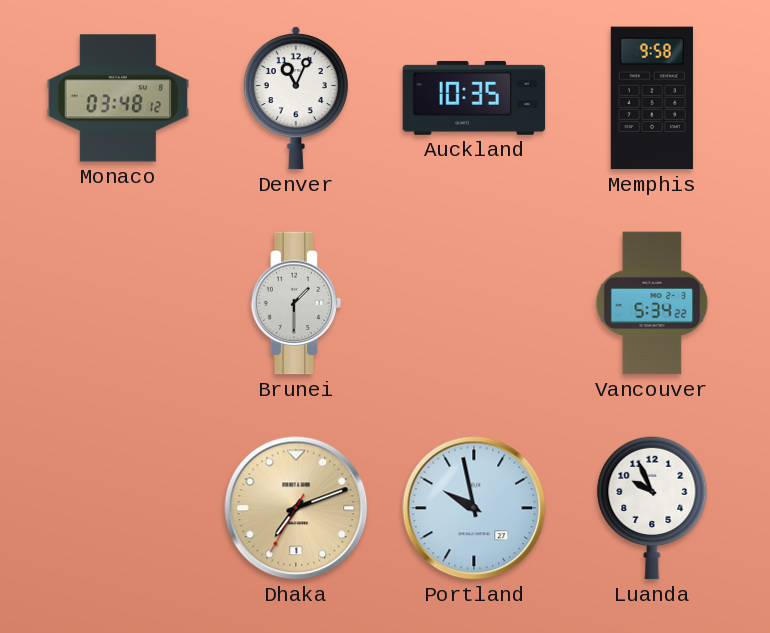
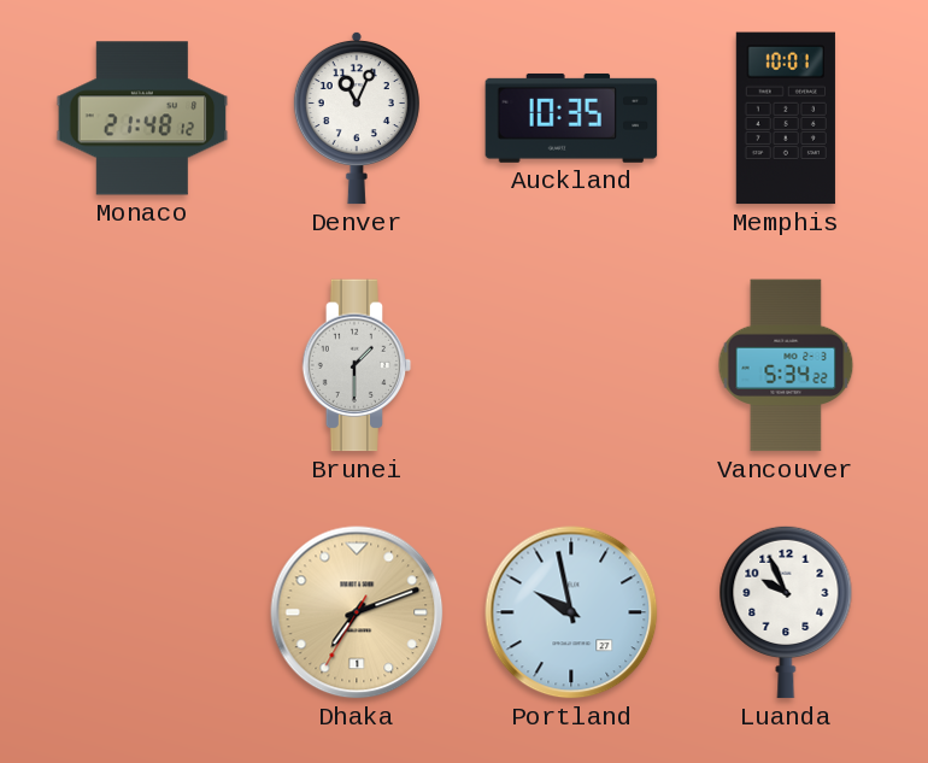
Monaco: 03:48 -> 21:48 (142, 118)
Memphis: 9:58 -> 10:01 (786, 118)
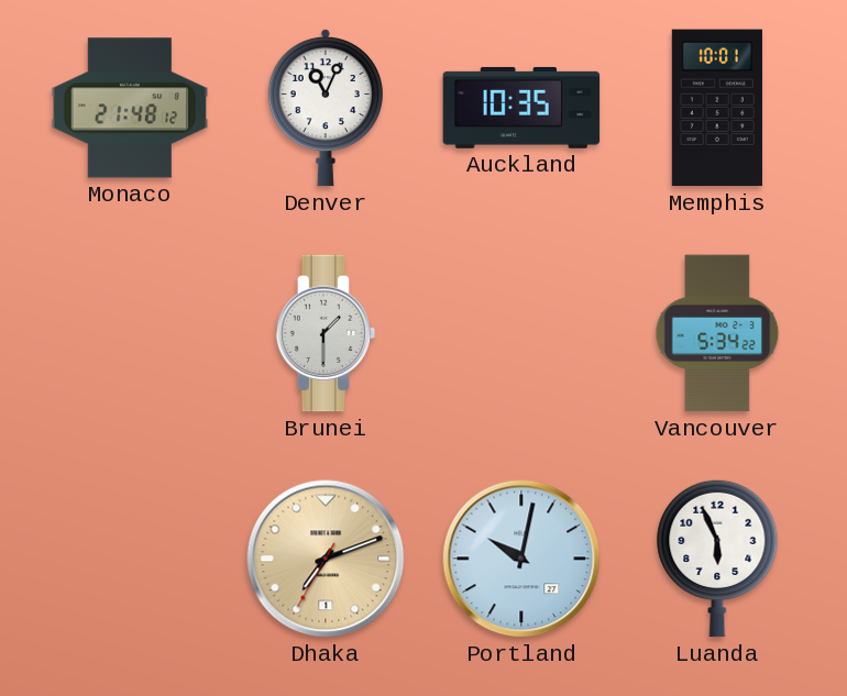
Portland: 9:58 -> 10:02 (521, 559)
Luanda: 9:56 -> 5:56 (717, 559)
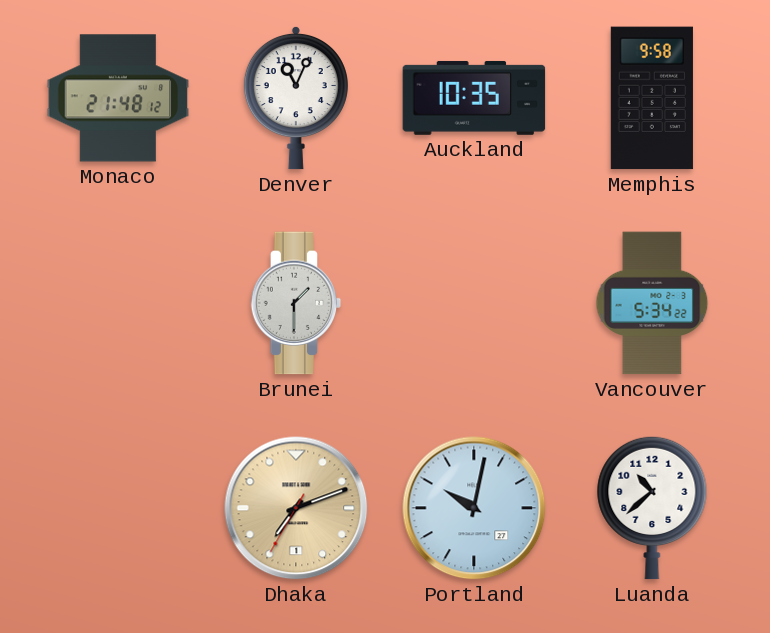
Memphis: 10:01 -> 9:58 (652, 98)
Luanda: 5:56 -> 10:38 (652, 508)
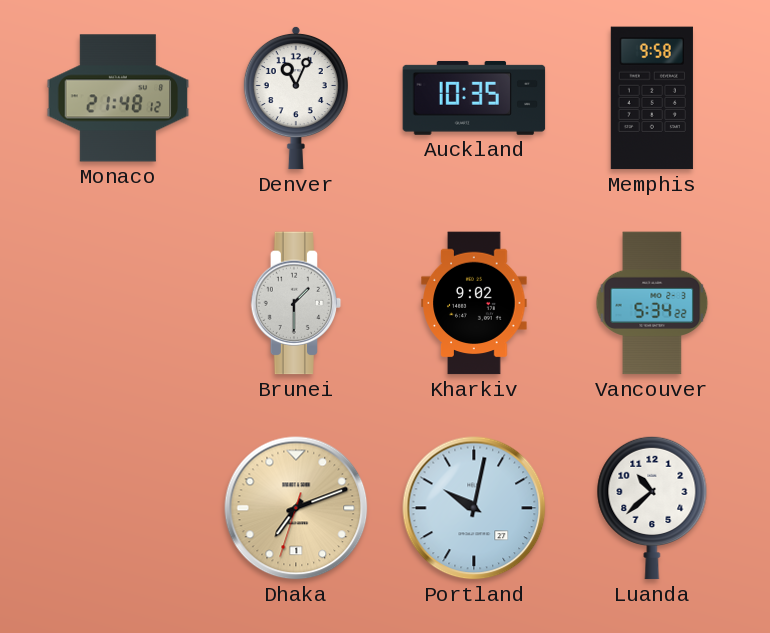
Kharkiv: none -> 9:02 (474, 303)
Dhaka: 7:11:35 -> 7:11:33 (296, 508)
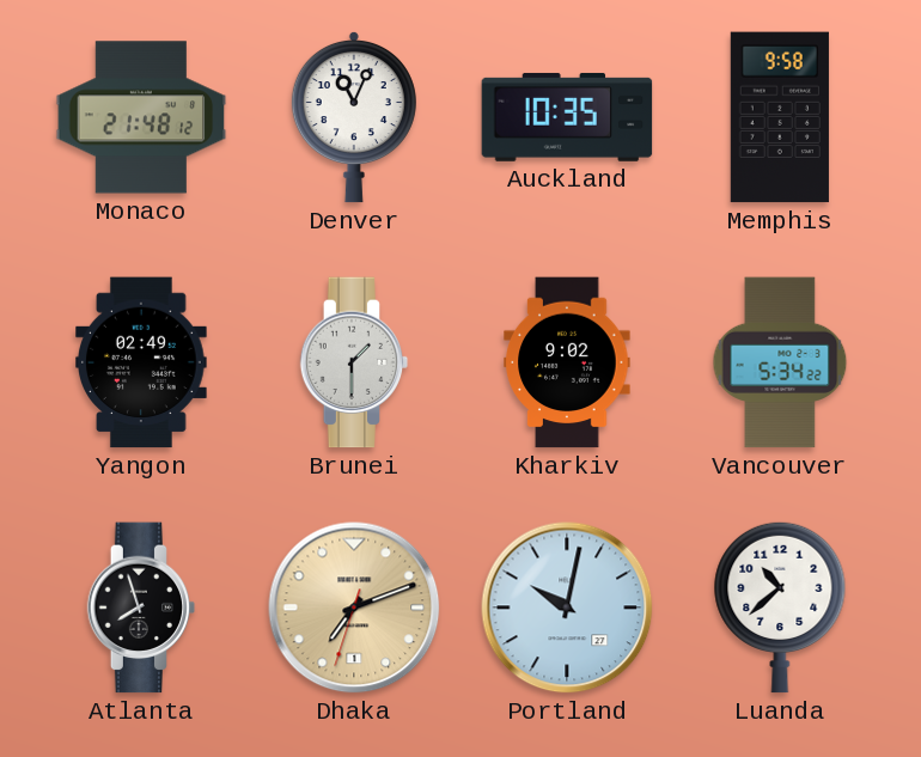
Yangon: none -> 02:49 (142, 362)
Atlanta: none -> 7:57 (141, 608)
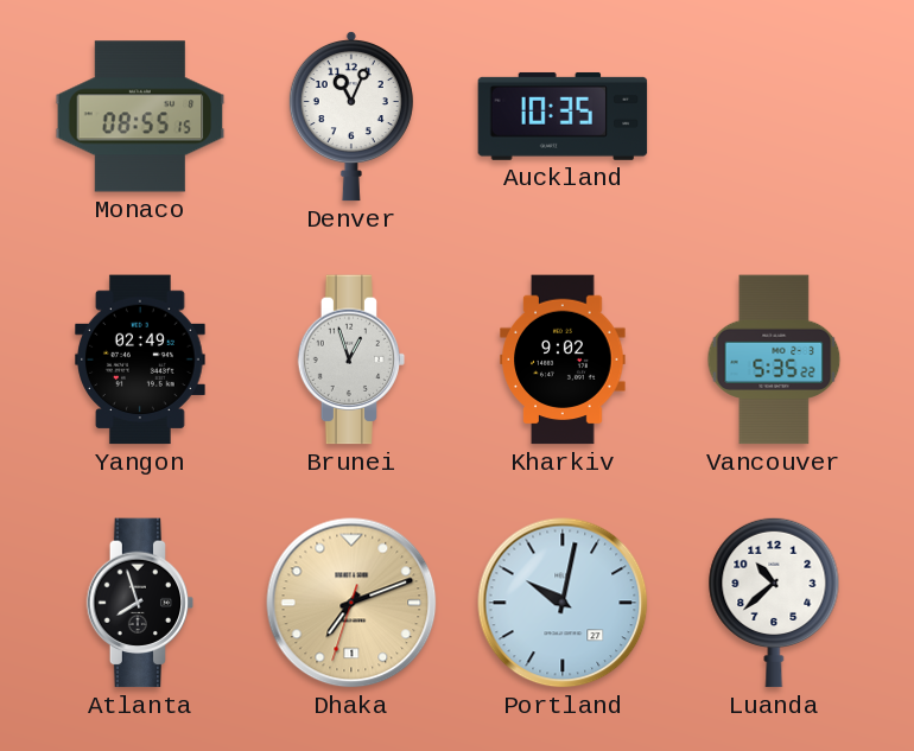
Monaco: 21:48 -> 08:55 (140, 116)
Memphis: 9:58 -> none (780, 117)
Brunei: 1:30 -> 12:57 (351, 359)
Vancouver: 5:34 -> 5:35 (774, 359)
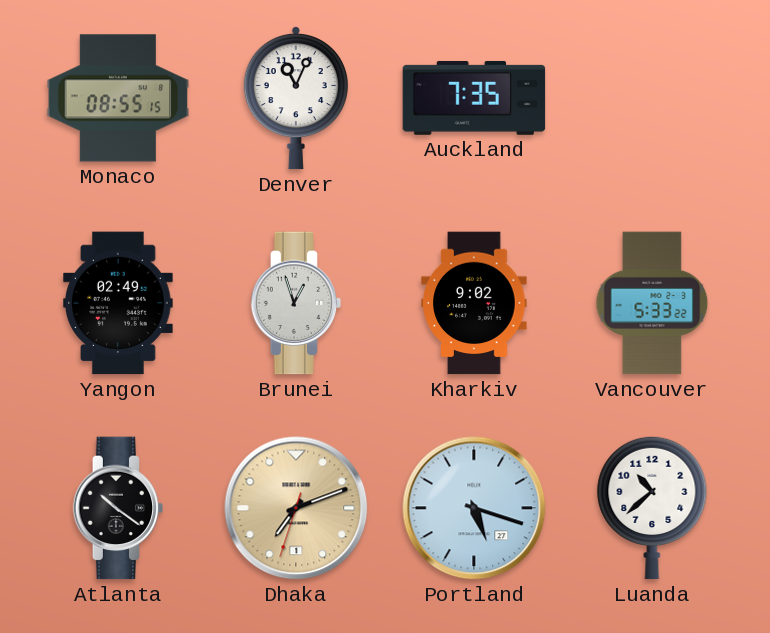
Auckland: 10:35 -> 7:35 (474, 98)
Vancouver: 5:35 -> 5:33 (652, 303)
Atlanta: 7:57 -> 10:21 (118, 508)
Portland: 10:02 -> 5:18 (474, 508)
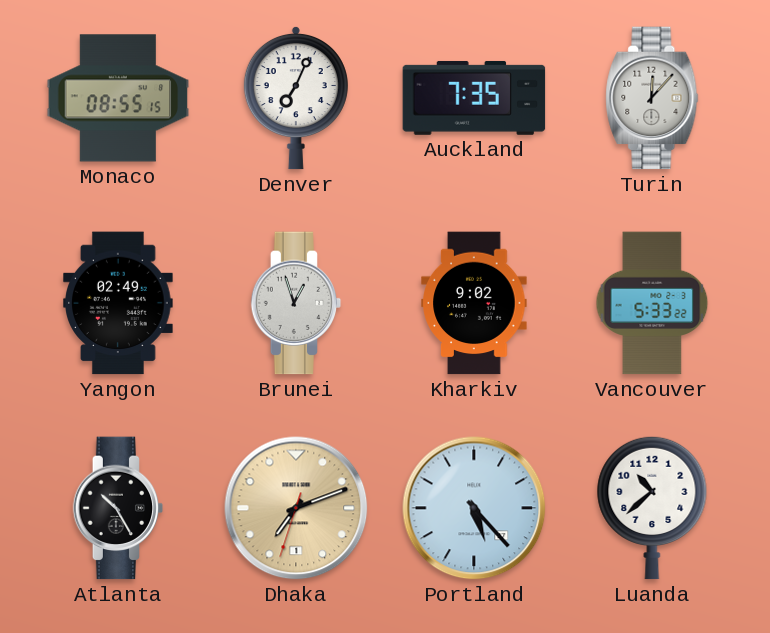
Denver: 11:04 -> 7:04 (296, 98)
Turin: none -> 12:07 (652, 98)
Atlanta: 10:21 -> 10:25 (118, 508)
Portland: 5:18 -> 5:23 (474, 508)
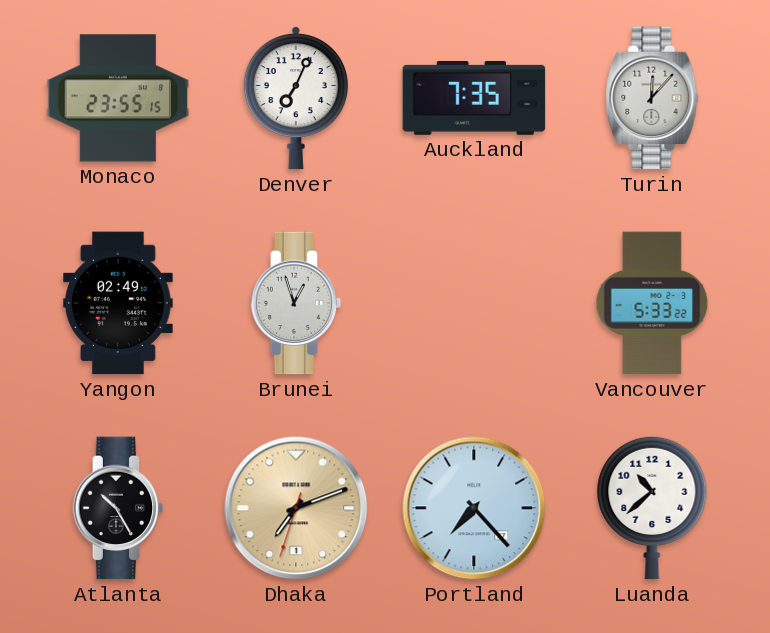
Monaco: 08:55 -> 23:55 (118, 98)
Kharkiv: 9:02 -> none (474, 303)
Portland: 5:23 -> 7:23 (474, 508)
